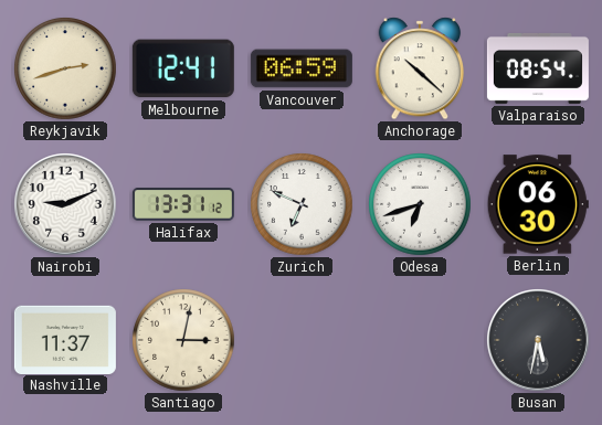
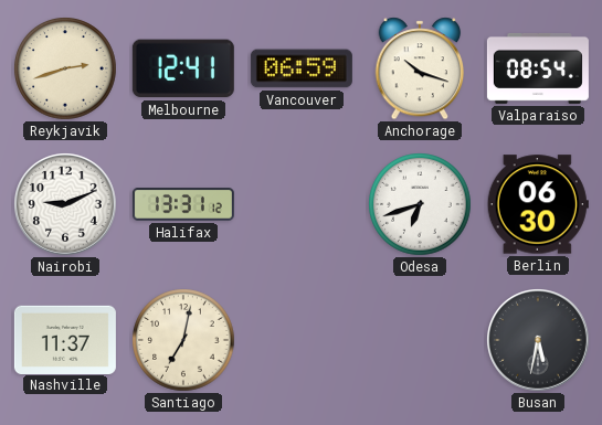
Anchorage: 10:22 -> 10:18 (420, 68)
Zurich: 6:49 -> none (302, 204)
Santiago: 3:02 -> 7:02 (183, 340)
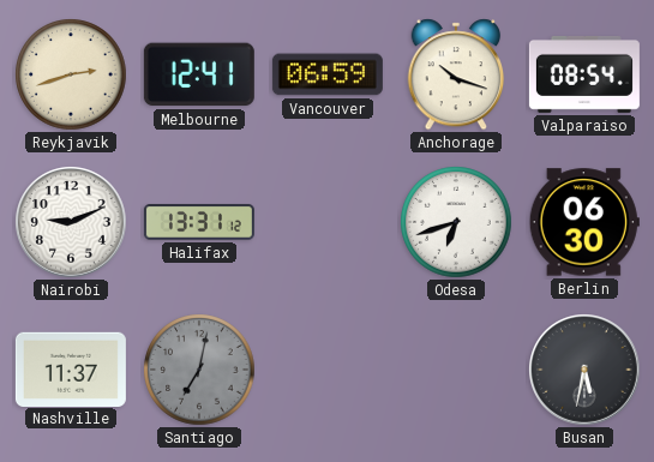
Santiago dial: cream -> grey (199, 370)
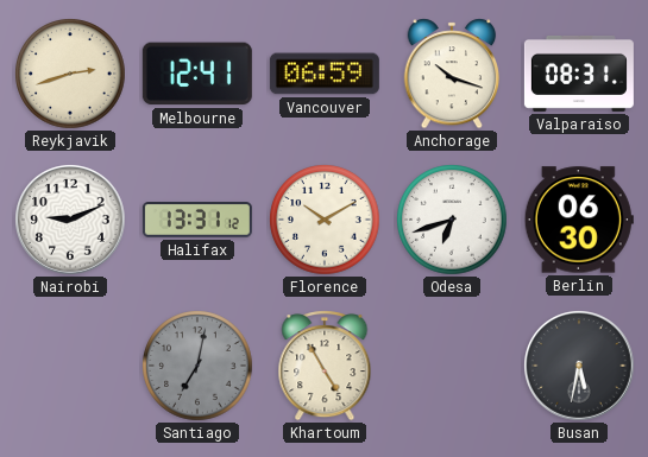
Valparaiso: 08:54 -> 08:31 (579, 74)
Florence: none -> 10:10 (325, 220)
Nashville: 11:37 -> none (71, 368)
Khartoum: none -> 4:55 (325, 366)
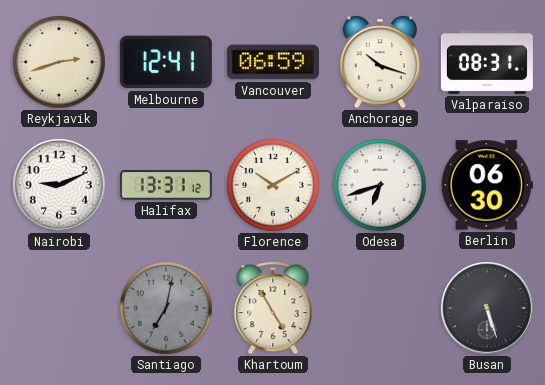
Busan: 5:32 -> 5:27 (488, 309)
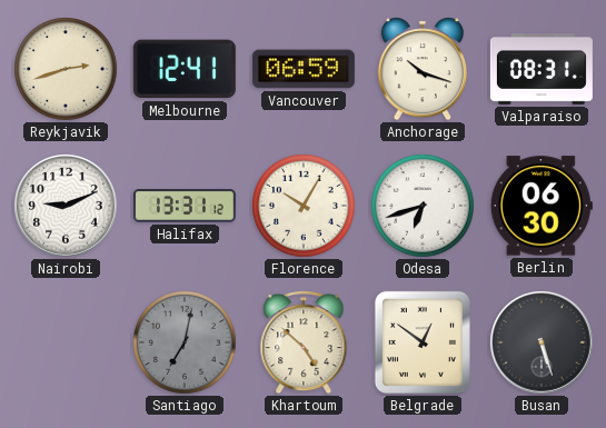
Florence: 10:10 -> 10:05 (304, 206)
Khartoum: 4:55 -> 4:52 (304, 342)
Belgrade: none -> 12:51 (423, 342)
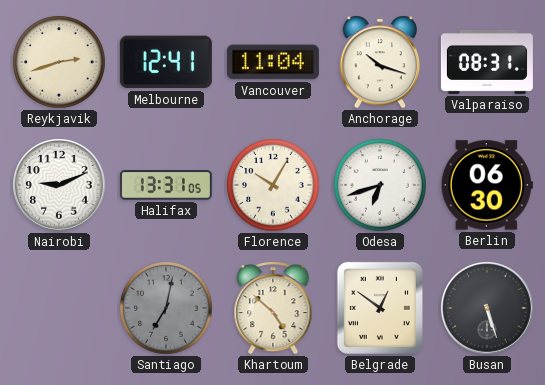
Vancouver: 06:59 -> 11:04 (273, 62)
Halifax: 13:31:12 -> 13:31:05 (166, 186)
